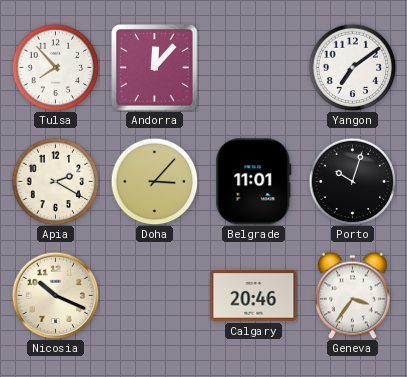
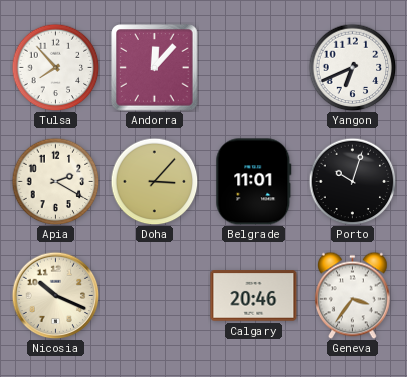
Yangon: 7:09 -> 6:41 (352, 67)
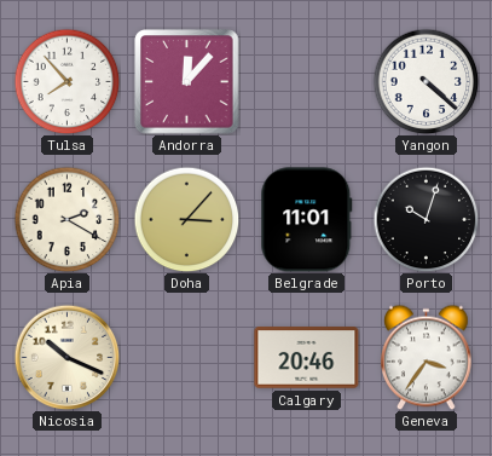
Yangon: 6:41 -> 4:22 (426, 81)
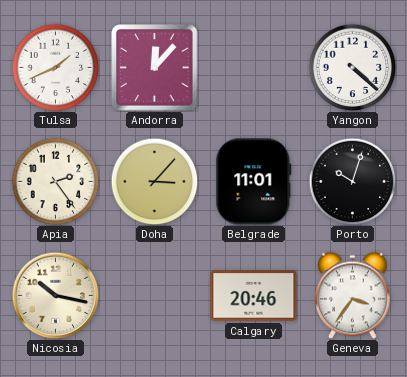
Tulsa: 7:53 -> 1:41 (55, 67)
Apia: 2:20 -> 2:24 (55, 181)
Nicosia: 10:19 -> 10:17 (55, 295)
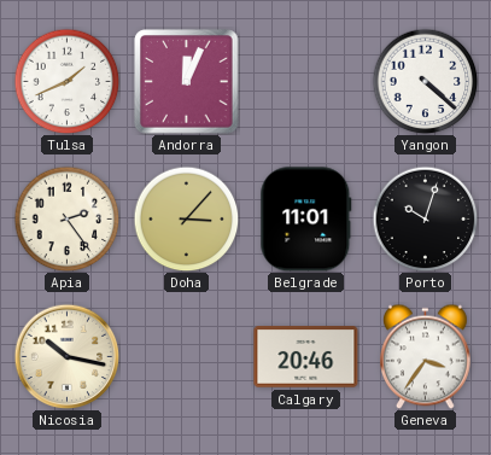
Andorra: 12:07 -> 12:04 (187, 82)
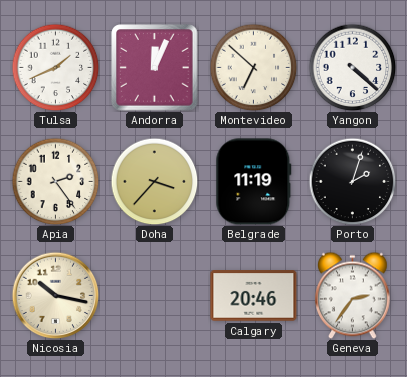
Montevideo: none -> 6:52 (253, 67)
Doha: 3:07 -> 3:37 (154, 181)
Belgrade: 11:01 -> 11:19 (254, 182)
Porto: 10:03 -> 2:03 (352, 181)
Geneva: 3:36 -> 2:36 (353, 295)
